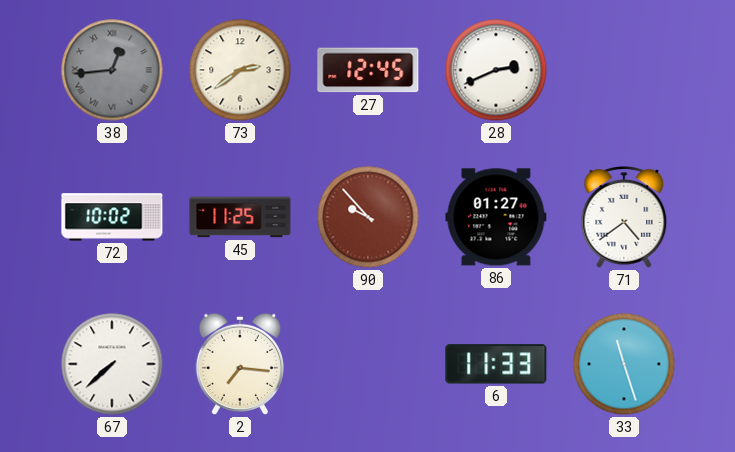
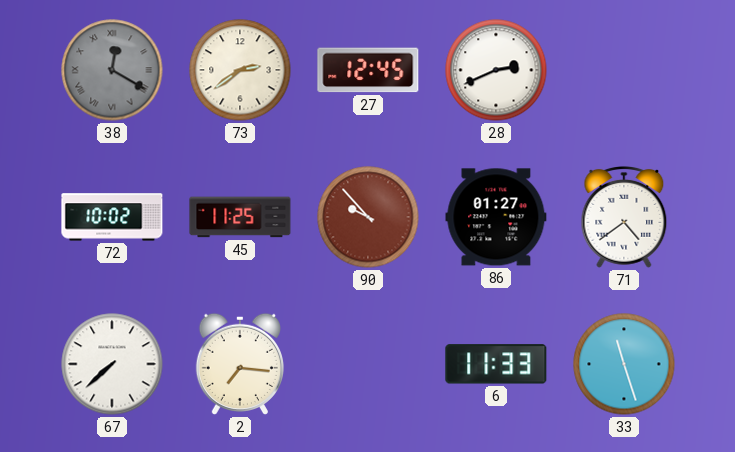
38: 12:44 -> 12:20 (112, 70)
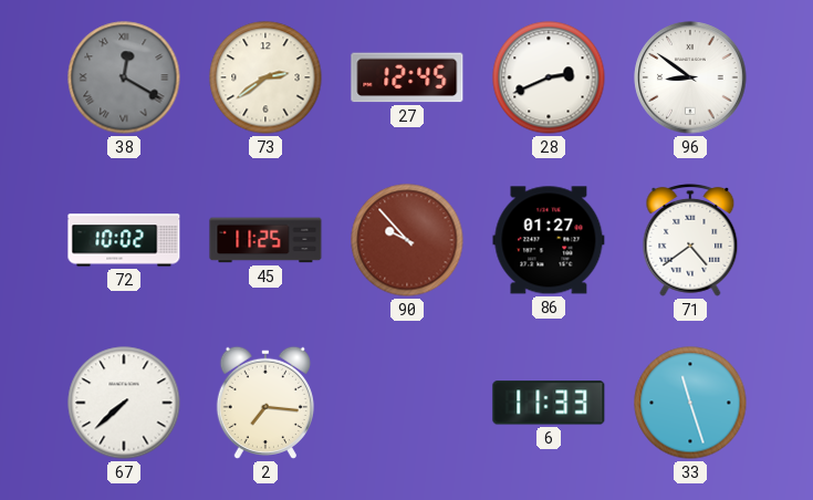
96: none -> 8:51 (690, 77)
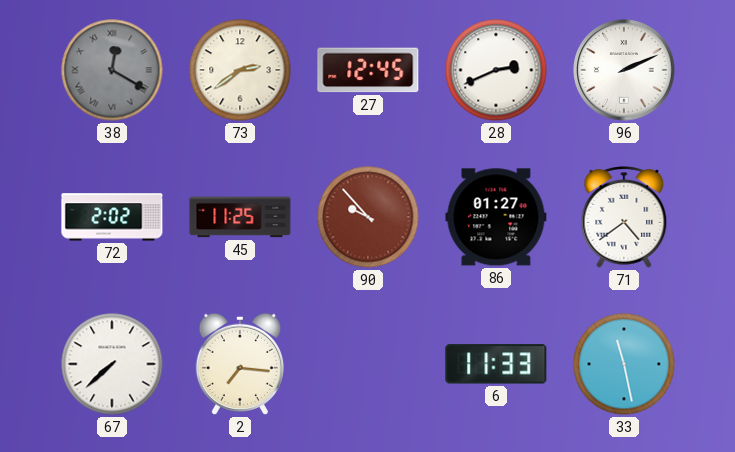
96: 8:51 -> 2:11 (624, 70)
72: 10:02 -> 2:02 (112, 217)
33: 11:27 -> 11:28 (624, 364)
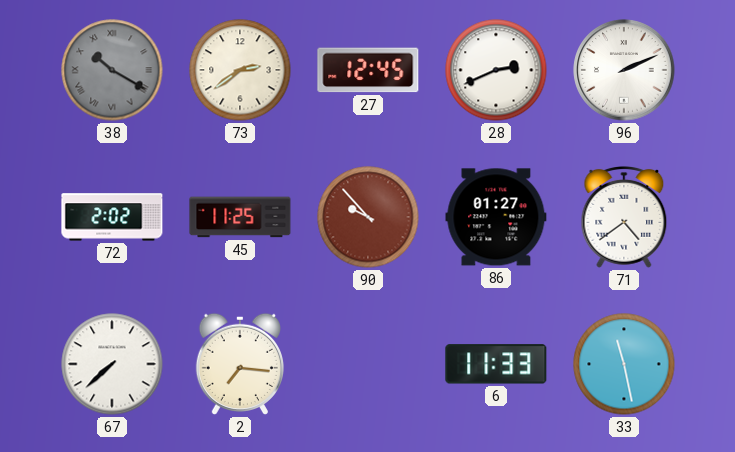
38: 12:20 -> 10:20 (112, 70)
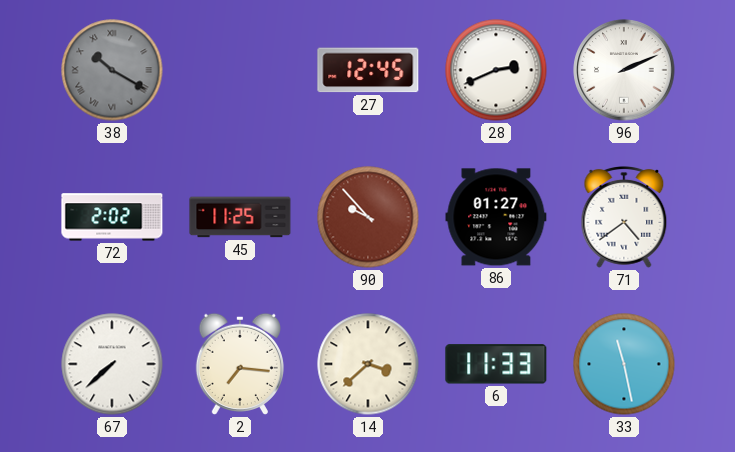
73: 2:39 -> none (240, 70)
14: none -> 3:38 (368, 364)
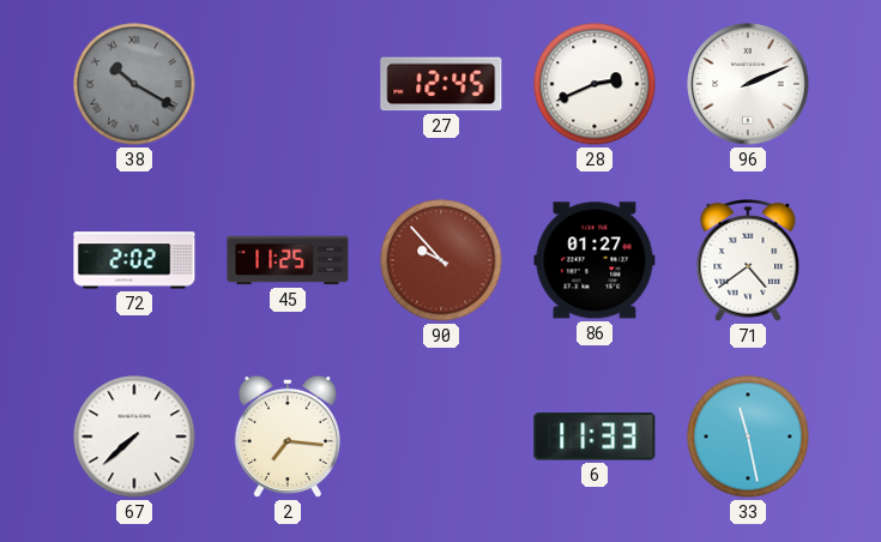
14: 3:38 -> none (368, 364)
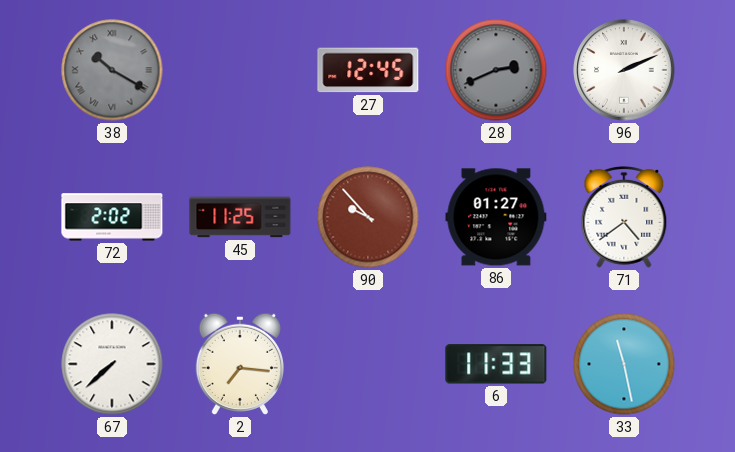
28 dial: white -> grey (496, 70)
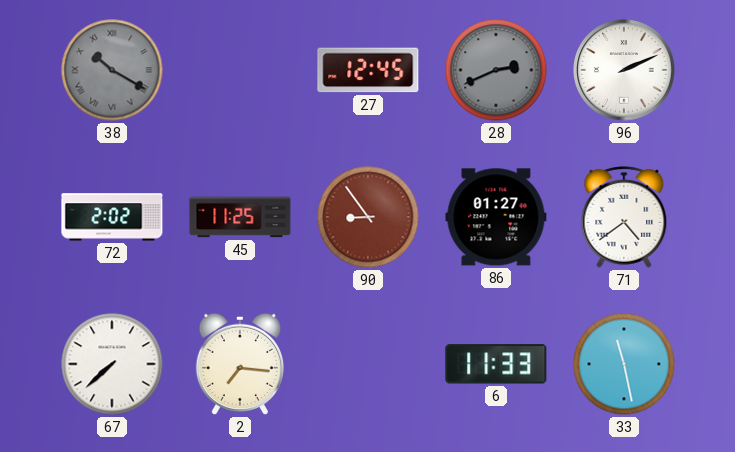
90: 9:53 -> 8:54 (368, 217)
